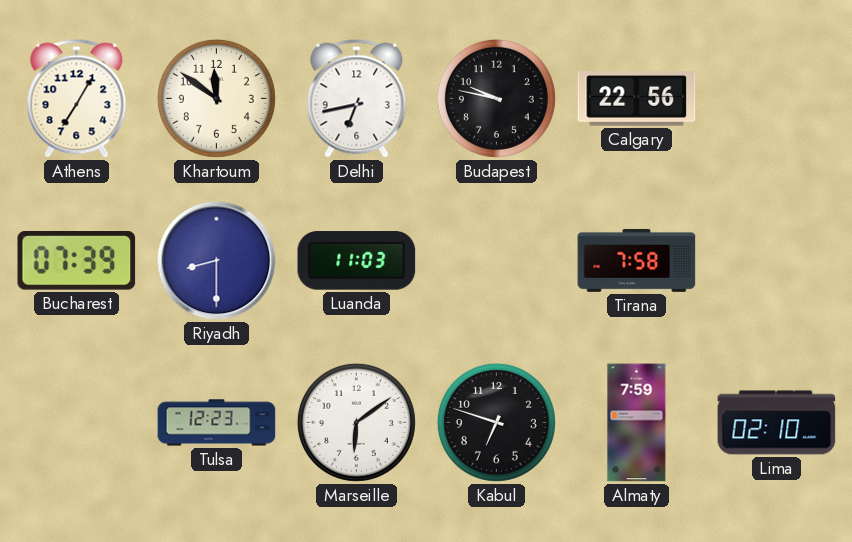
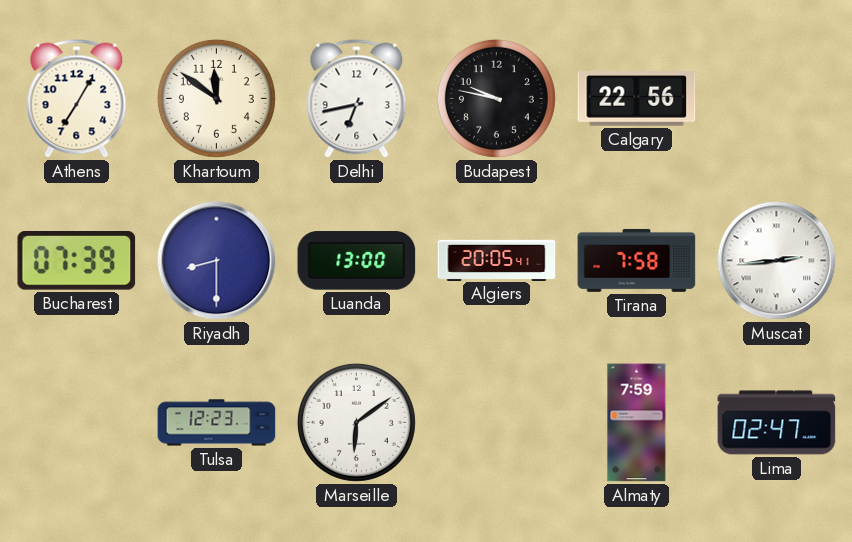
Luanda: 11:03 -> 13:00 (357, 261)
Algiers: none -> 20:05 (497, 260)
Muscat: none -> 2:44 (777, 261)
Kabul: 6:48 -> none (496, 422)
Lima: 02:10 -> 02:47 (777, 423)
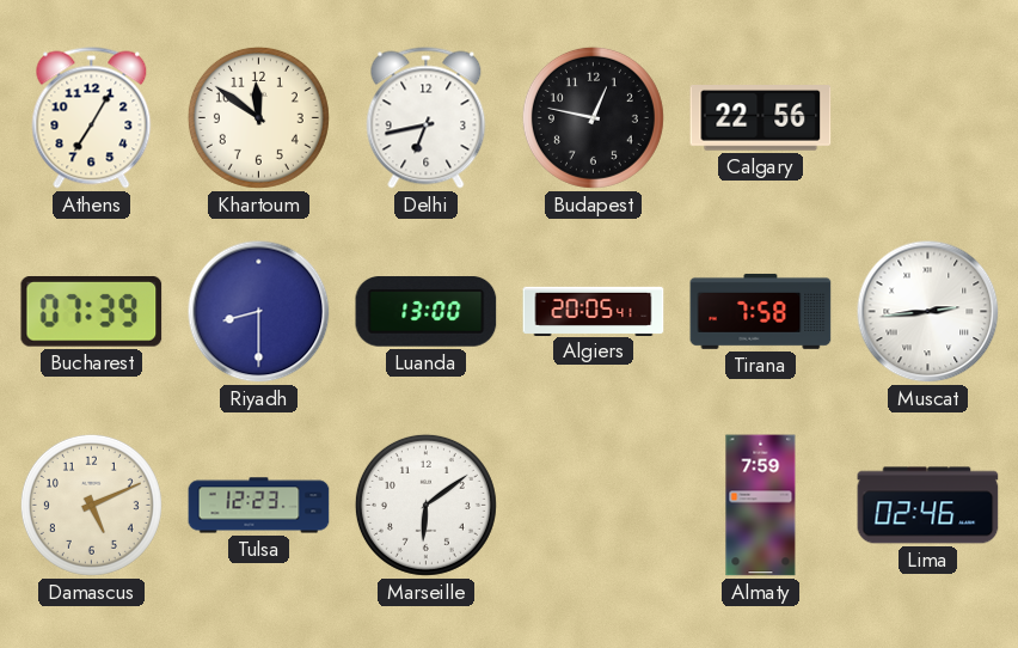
Budapest: 9:47 -> 12:47 (593, 117)
Damascus: none -> 5:11 (91, 505)
Lima: 02:47 -> 02:46 (928, 506)
